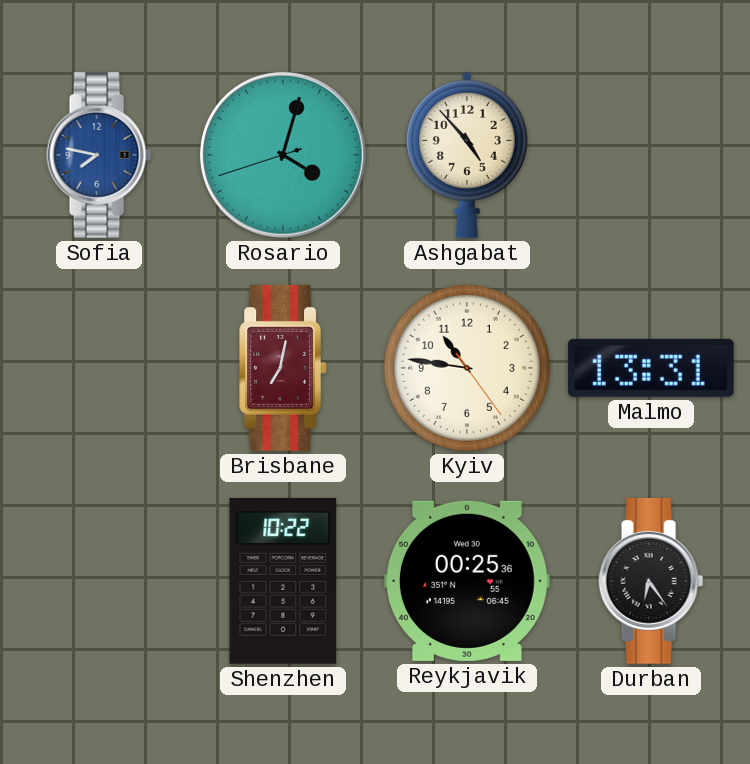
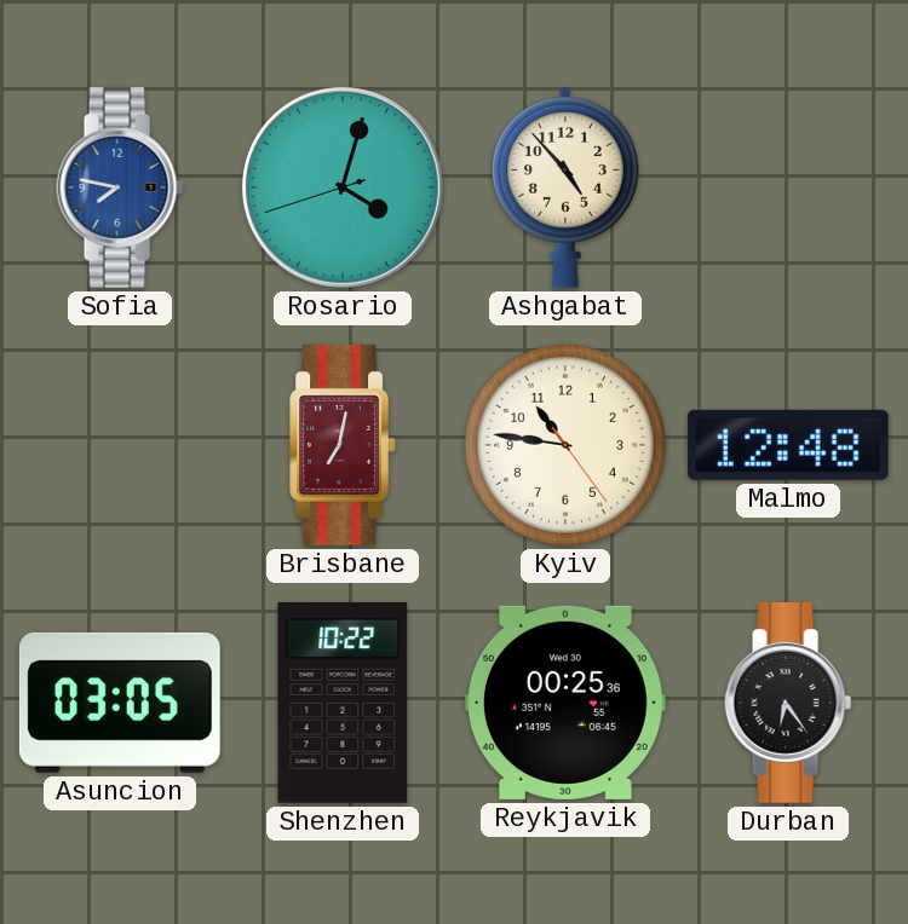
Malmo: 13:31 -> 12:48 (788, 445)
Asuncion: none -> 03:05 (120, 703)
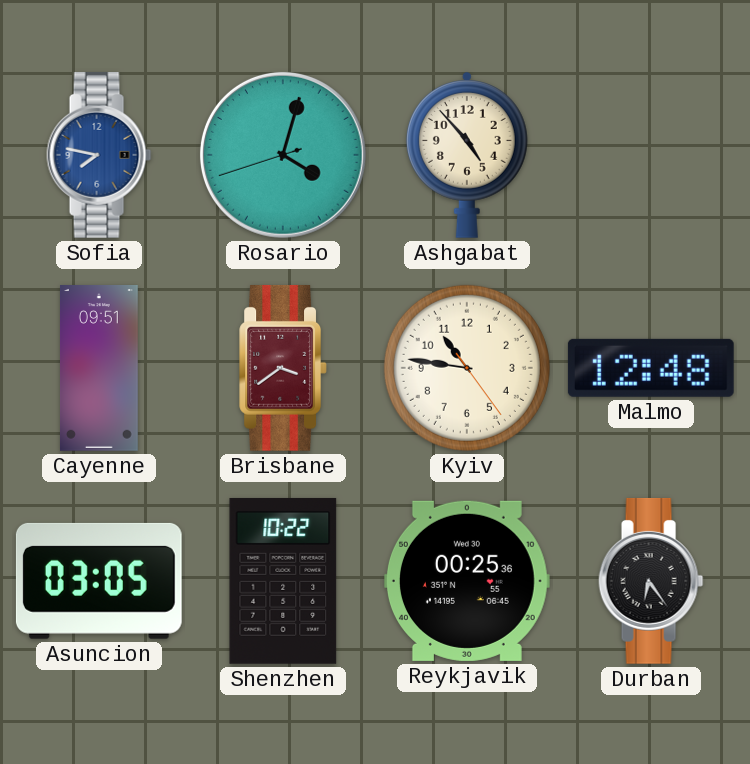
Cayenne: none -> 09:51 (99, 369)
Brisbane: 7:02 -> 3:39 (283, 368)
